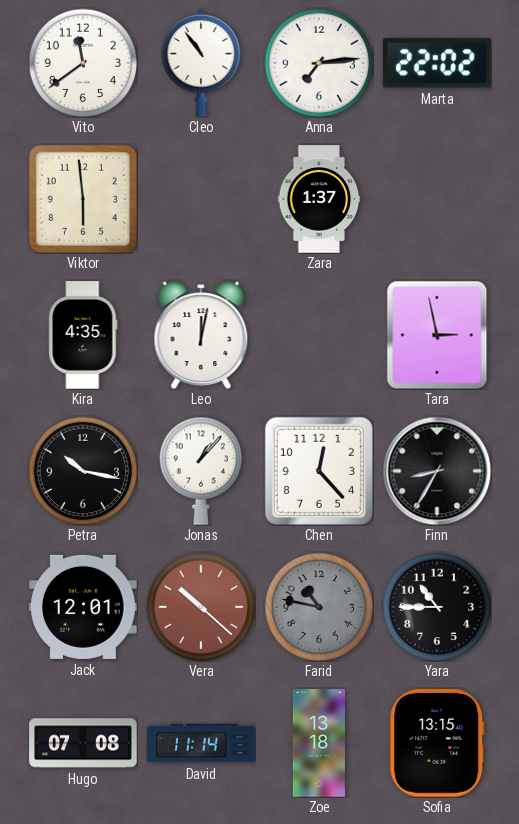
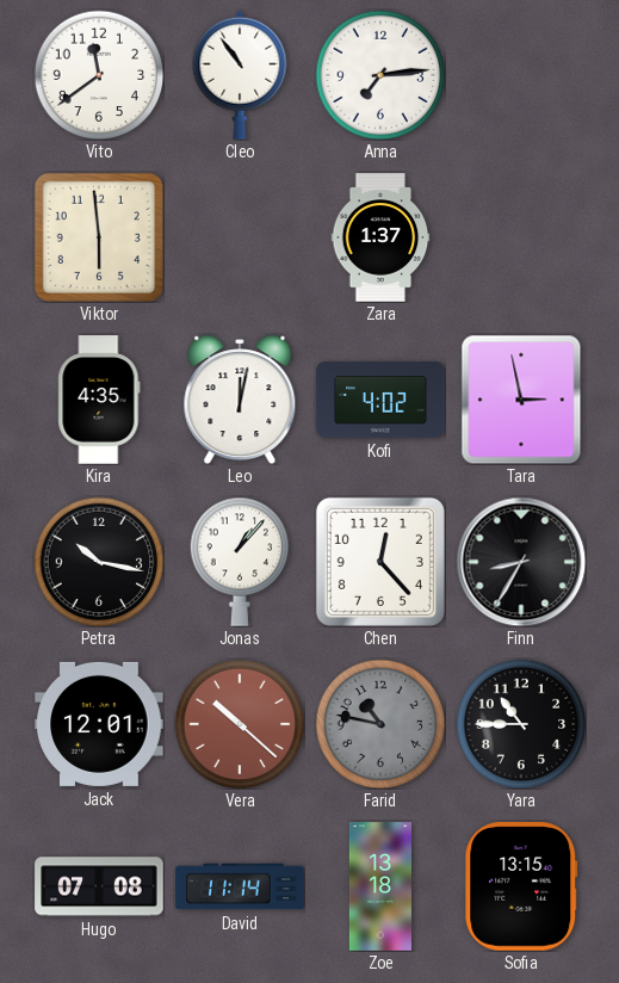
Marta: 22:02 -> none (437, 63)
Kofi: none -> 4:02 (380, 400)
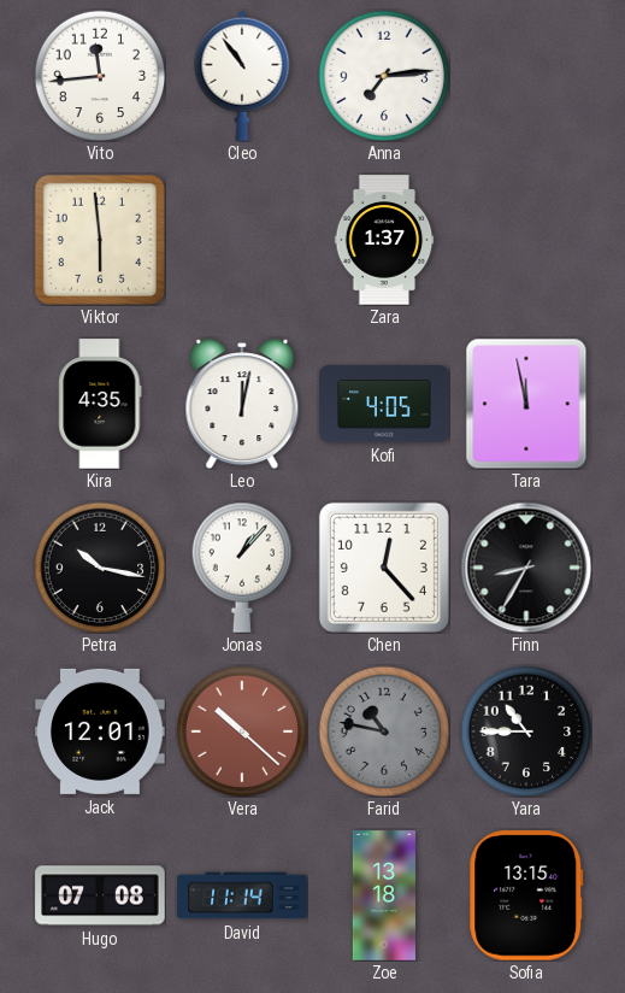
Vito: 11:39 -> 11:44 (100, 76)
Kofi: 4:02 -> 4:05 (384, 404)
Tara: 2:58 -> 11:58 (526, 404)
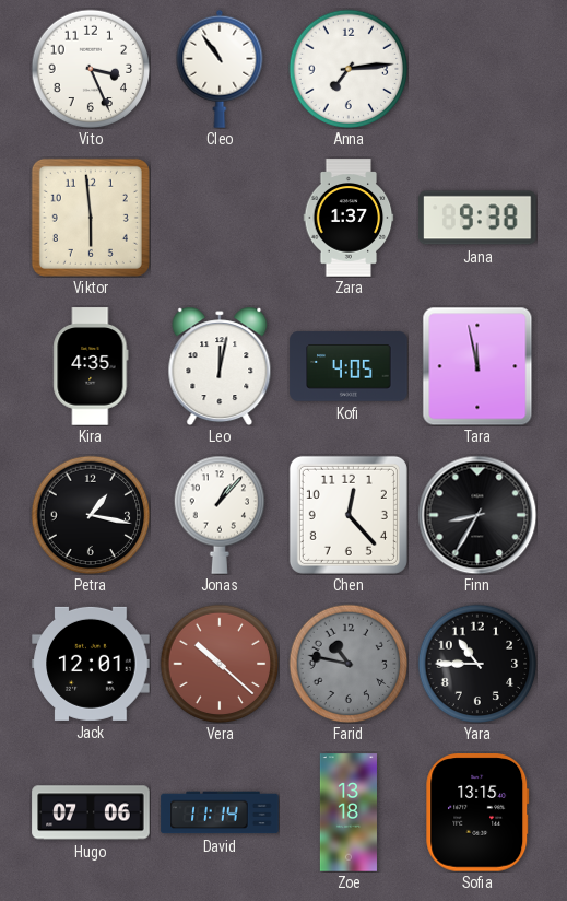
Vito: 11:44 -> 3:26 (91, 69)
Jana: none -> 9:38 (477, 218)
Petra: 10:17 -> 1:17 (91, 515)
Hugo: 07:08 -> 07:06 (91, 812)
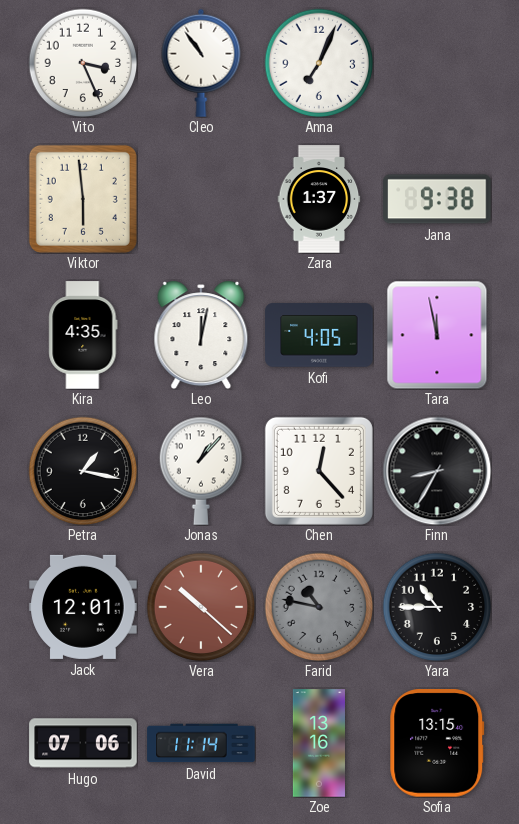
Anna: 7:14 -> 7:04 (319, 63)
Zoe: 13:18 -> 13:16 (319, 743)
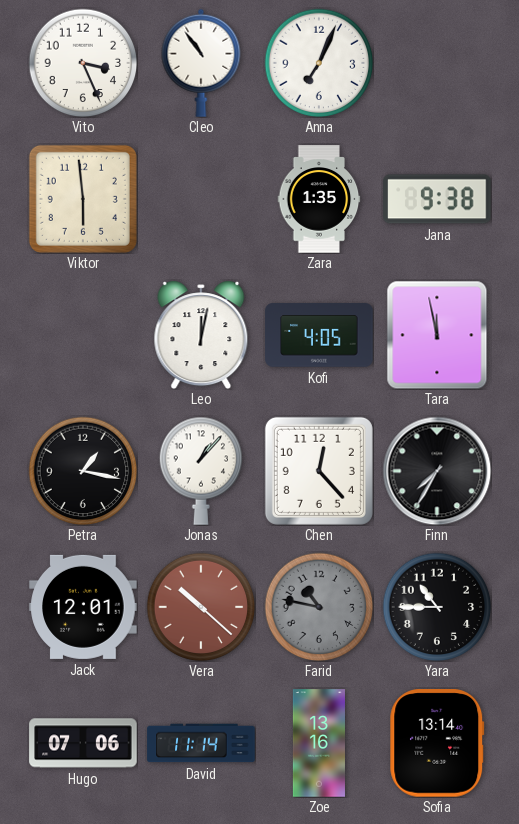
Zara: 1:37 -> 1:35 (319, 199)
Kira: 4:35 -> none (83, 335)
Finn: 8:35 -> 7:35 (437, 471)
Sofia: 13:15 -> 13:14 (437, 743)
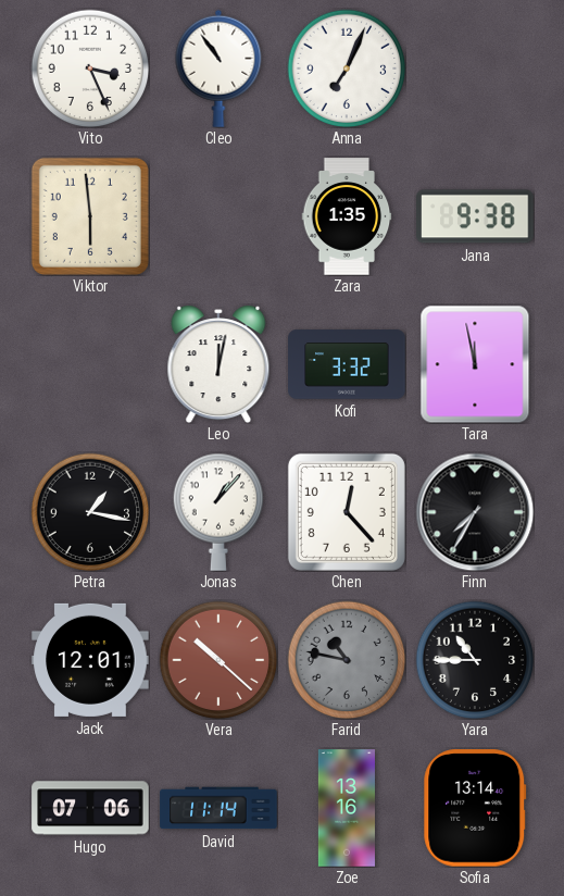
Kofi: 4:05 -> 3:32 (347, 364)
